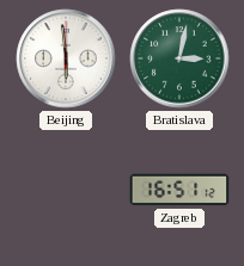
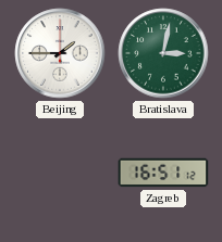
Beijing: 5:59 -> 1:45 (60, 53)
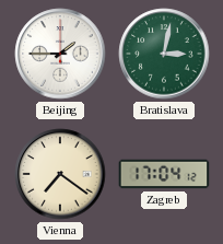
Vienna: none -> 7:21 (60, 174)
Zagreb: 16:51 -> 17:04 (164, 174)
